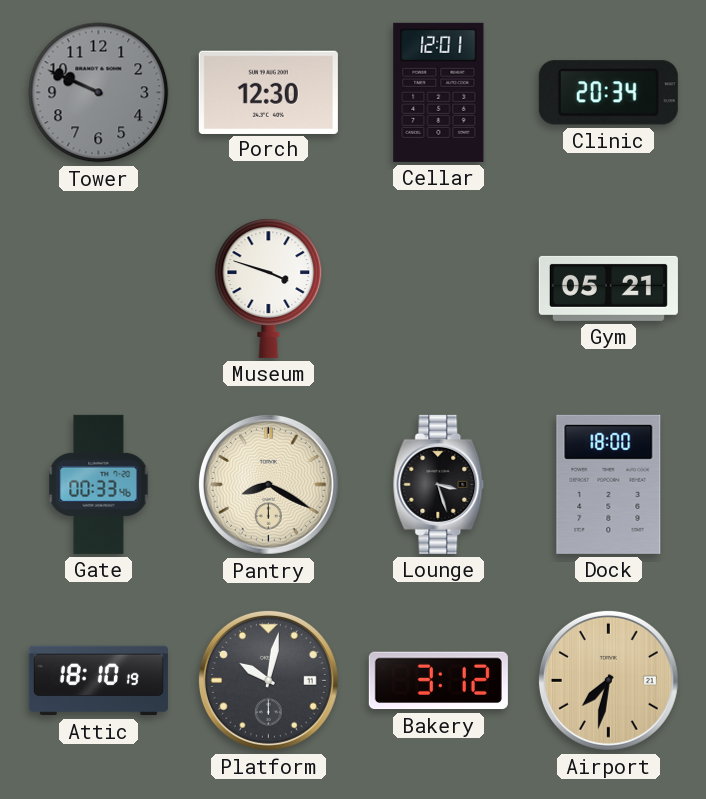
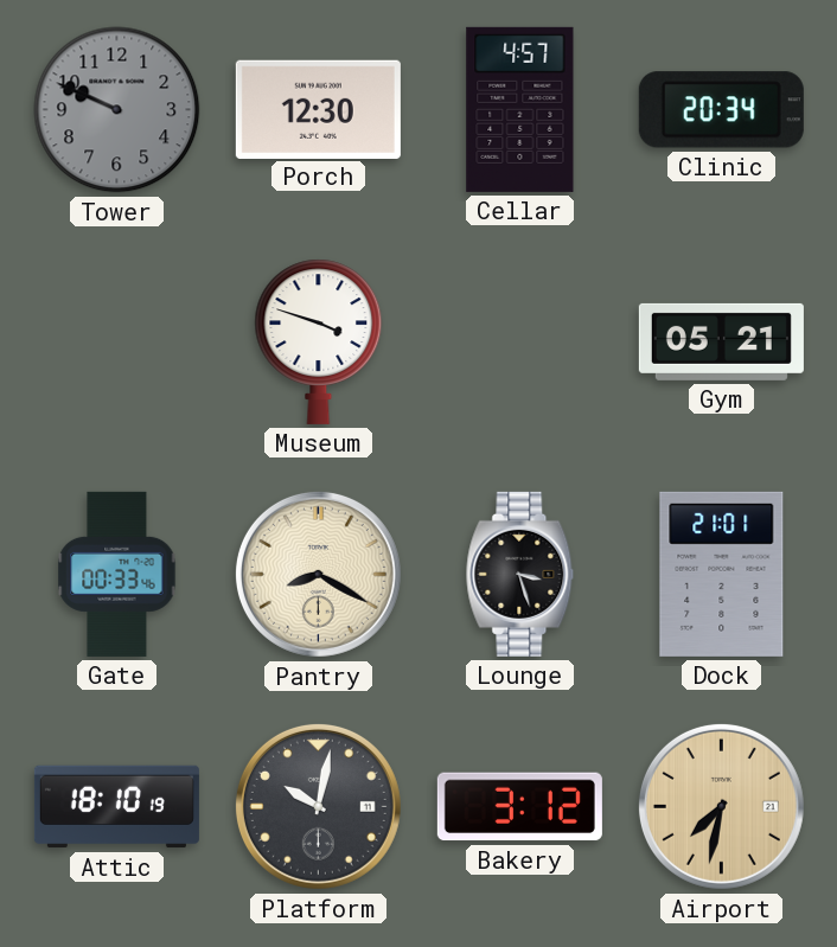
Cellar: 12:01 -> 4:57 (520, 109)
Dock: 18:00 -> 21:01 (722, 574)
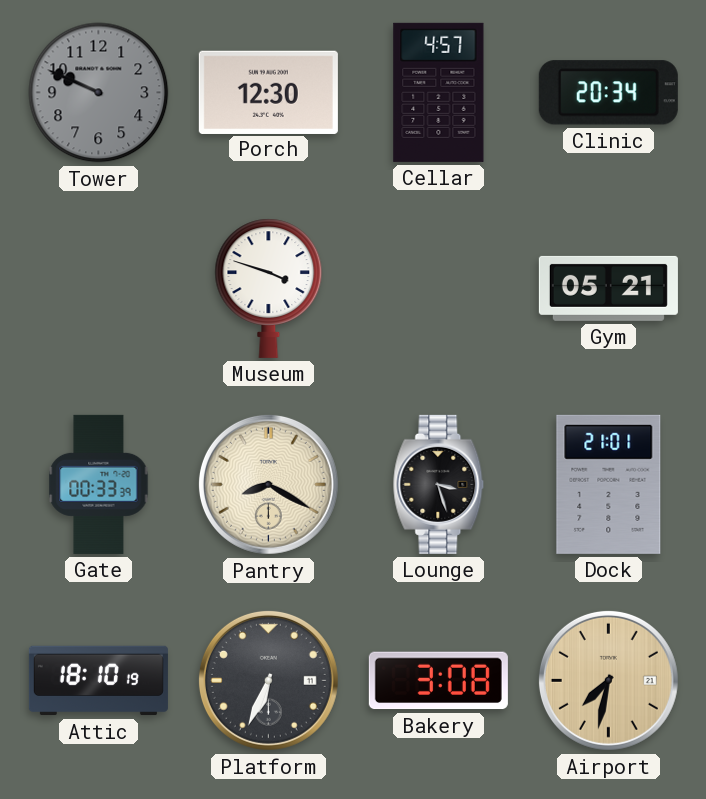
Gate: 00:33:46 -> 00:33:39 (99, 484)
Platform: 10:02 -> 6:34 (268, 680)
Bakery: 3:12 -> 3:08 (438, 681)
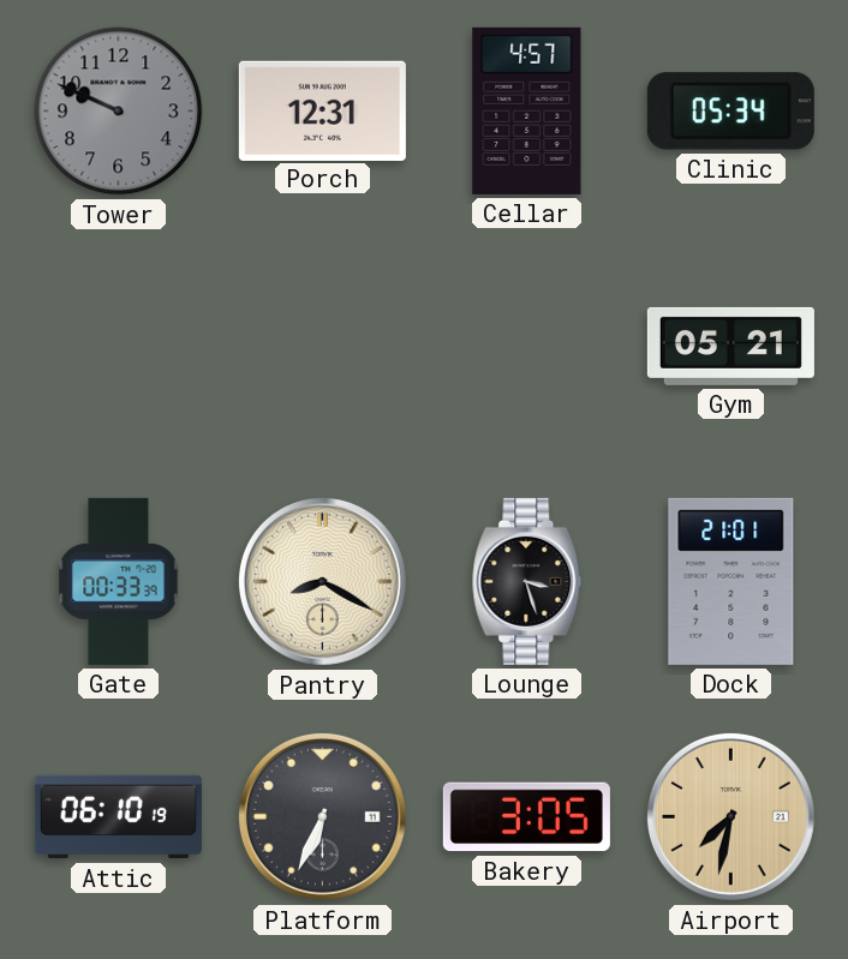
Porch: 12:30 -> 12:31 (322, 110)
Clinic: 20:34 -> 05:34 (730, 112)
Museum: 3:48 -> none (269, 288)
Attic: 18:10 -> 06:10 (118, 817)
Bakery: 3:08 -> 3:05 (526, 817)
